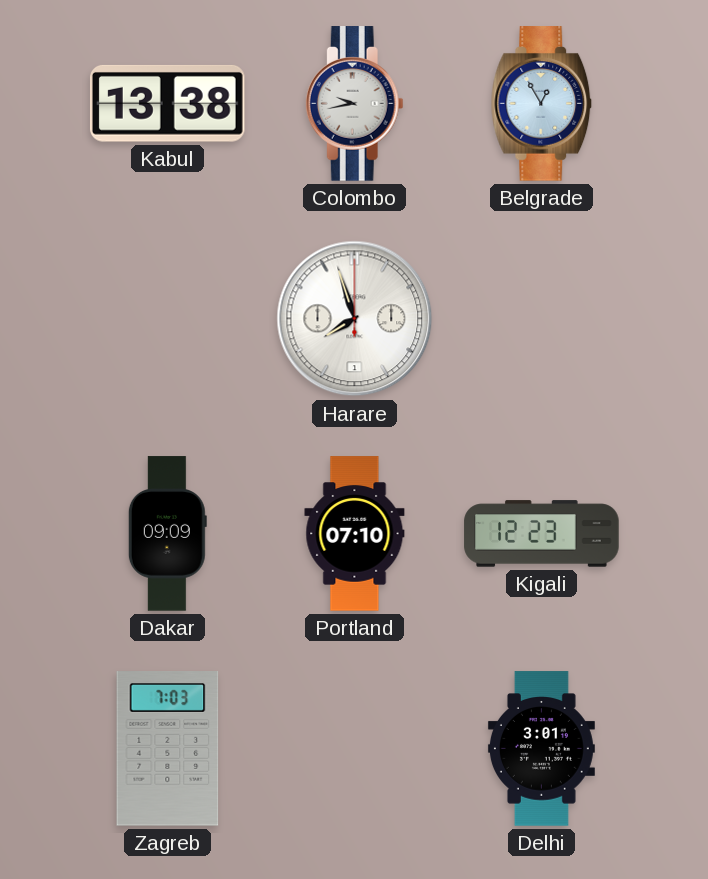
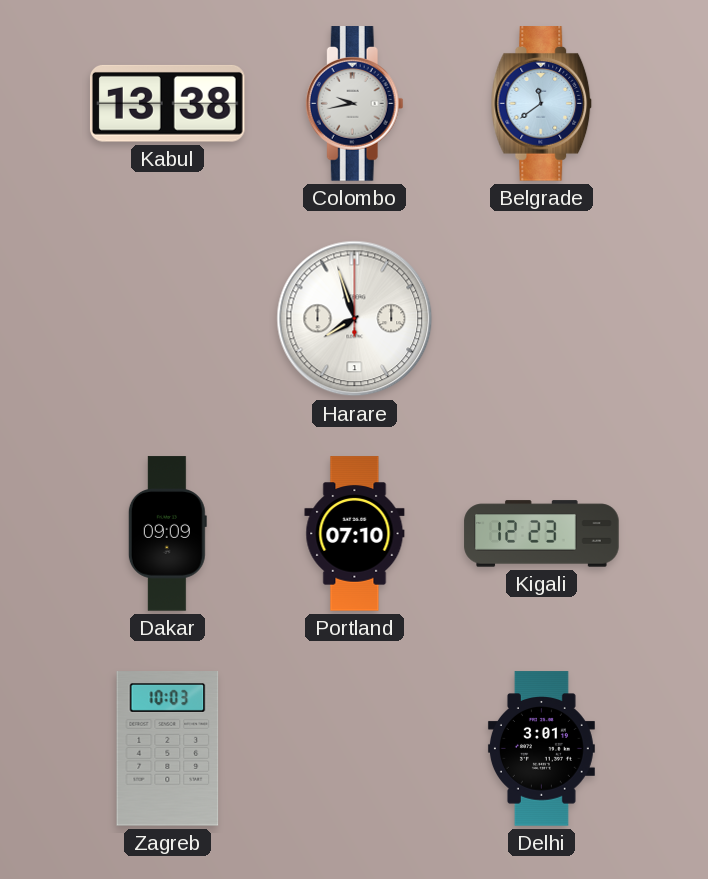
Belgrade: 12:55 -> 11:39 (542, 104)
Zagreb: 7:03 -> 10:03 (168, 749)
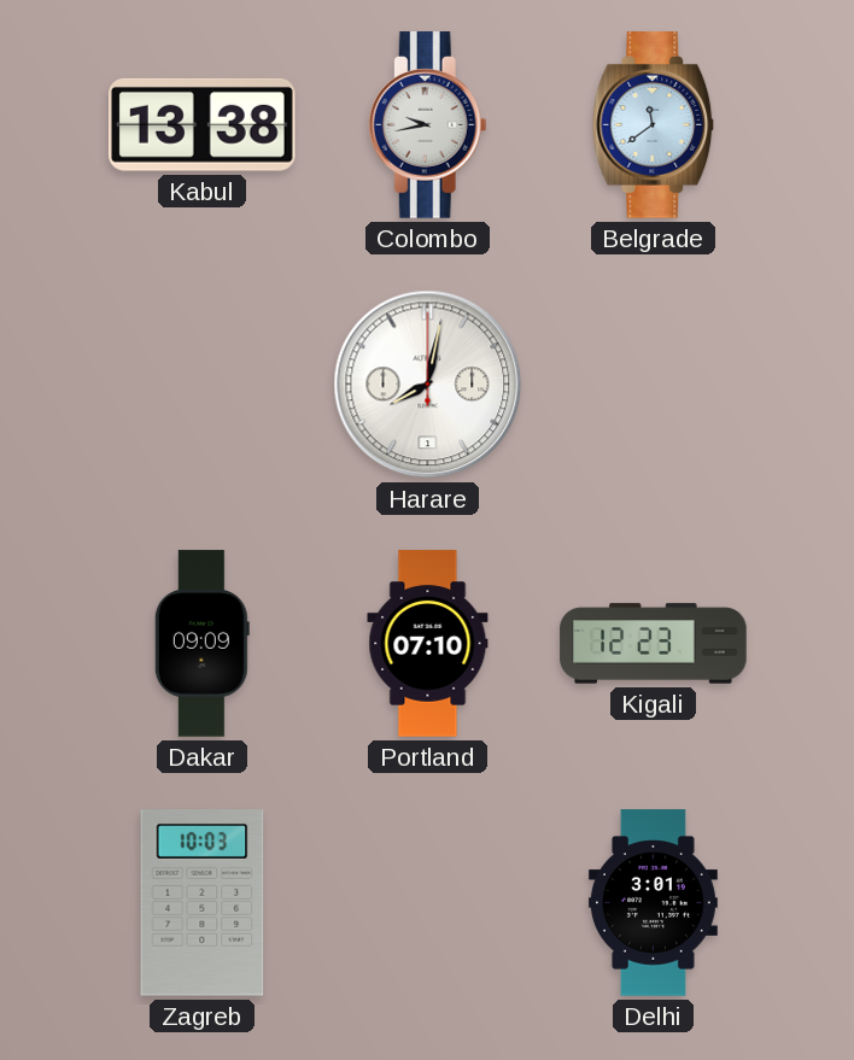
Harare: 7:57 -> 8:02 (428, 385)
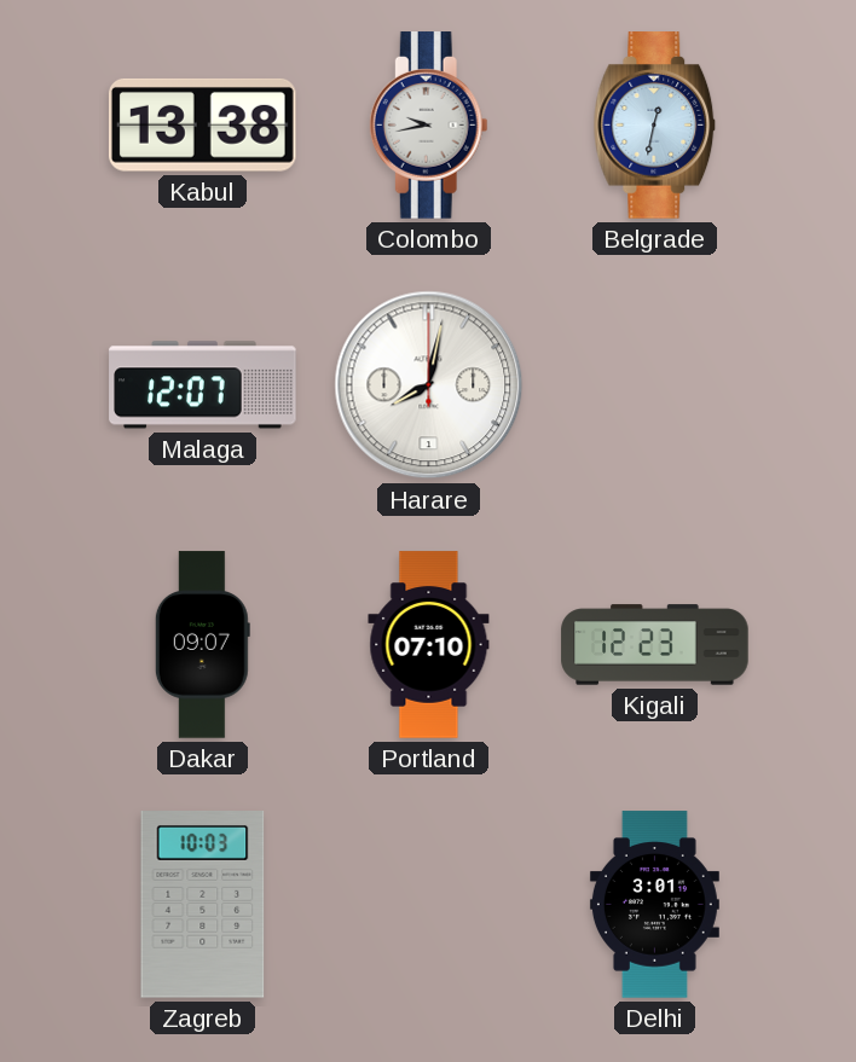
Belgrade: 11:39 -> 12:32 (655, 126)
Malaga: none -> 12:07 (203, 385)
Dakar: 09:09 -> 09:07 (202, 645)
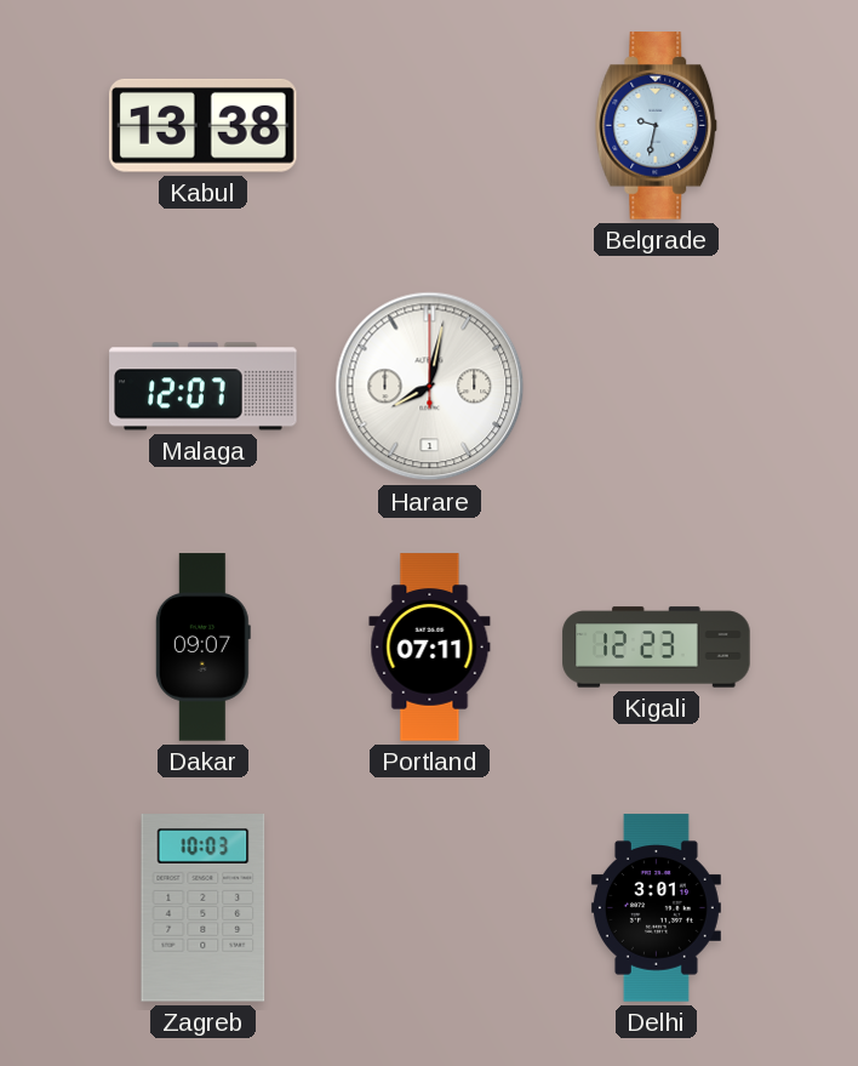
Colombo: 9:43 -> none (428, 126)
Belgrade: 12:32 -> 9:32 (657, 126)
Portland: 07:10 -> 07:11 (430, 648)
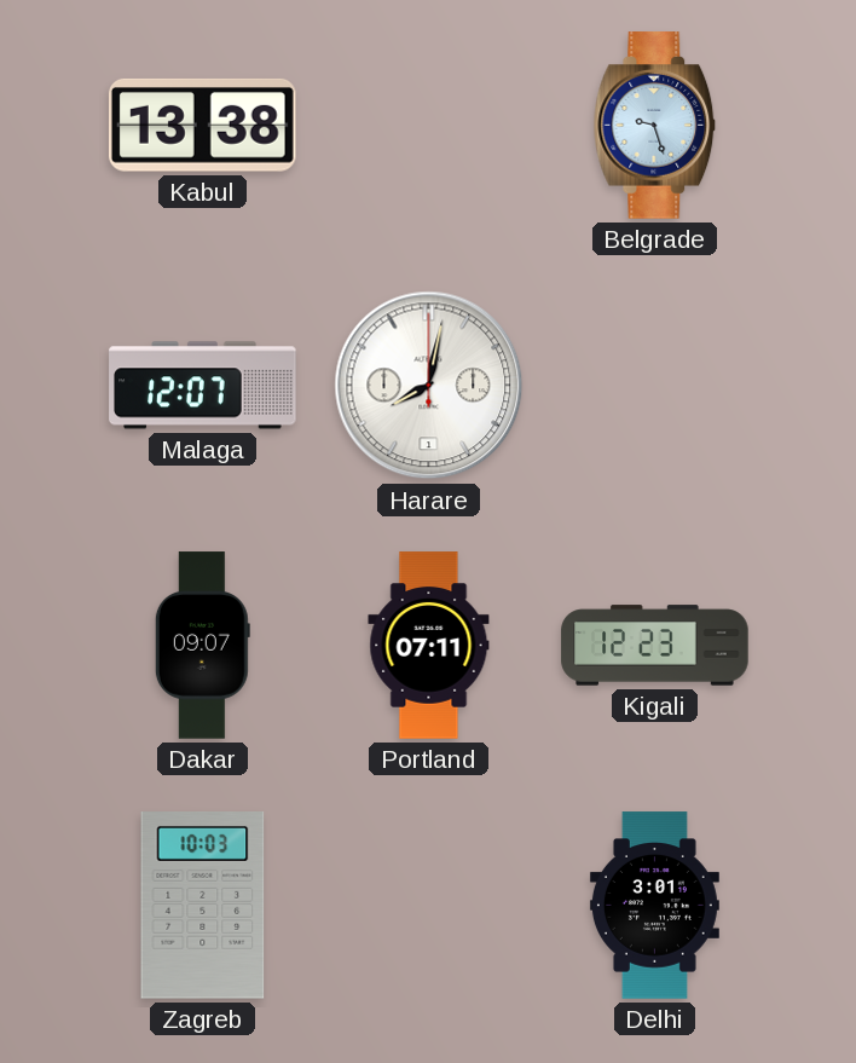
Belgrade: 9:32 -> 9:27 (655, 126)
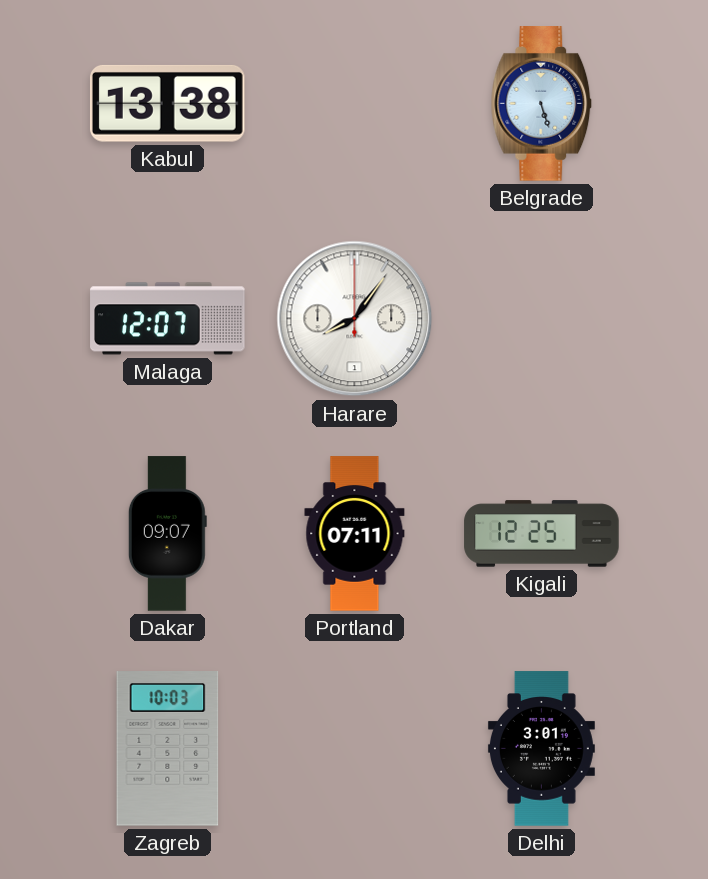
Belgrade: 9:27 -> 5:27 (542, 104)
Harare: 8:02 -> 8:06 (355, 319)
Kigali: 12:23 -> 12:25 (542, 534)
